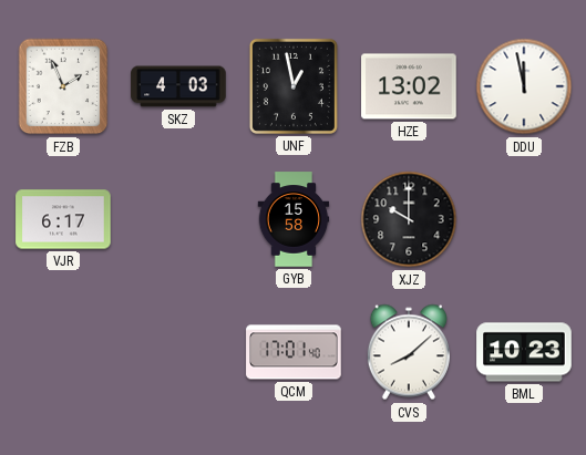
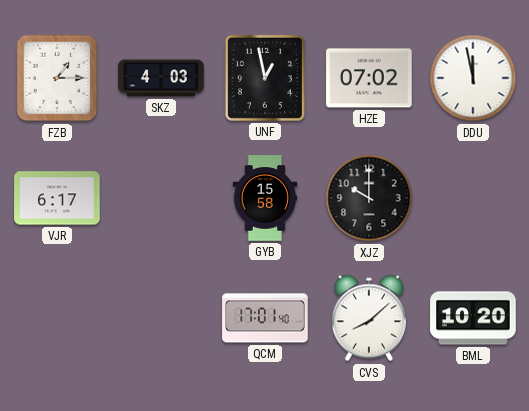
FZB: 1:56 -> 1:15 (57, 78)
HZE: 13:02 -> 07:02 (369, 78)
BML: 10:23 -> 10:20 (473, 318)
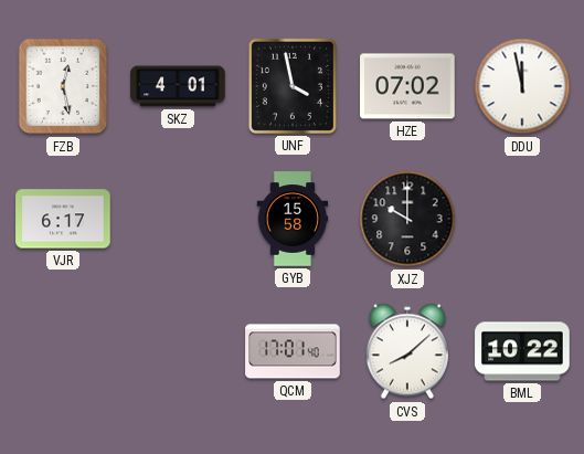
FZB: 1:15 -> 12:28 (63, 86)
SKZ: 4:03 -> 4:01 (178, 86)
UNF: 12:58 -> 3:58 (293, 86)
BML: 10:20 -> 10:22 (522, 351)
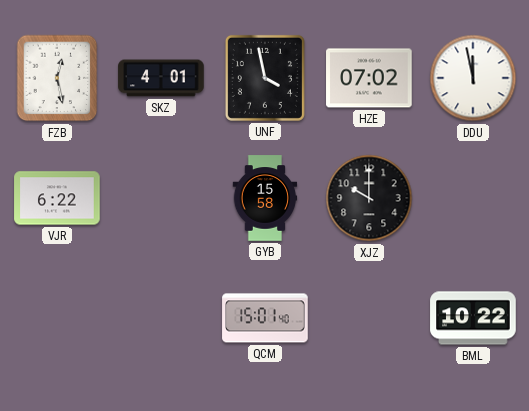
VJR: 6:17 -> 6:22 (57, 198)
QCM: 17:01 -> 15:01 (265, 318)
CVS: 8:08 -> none (407, 351)
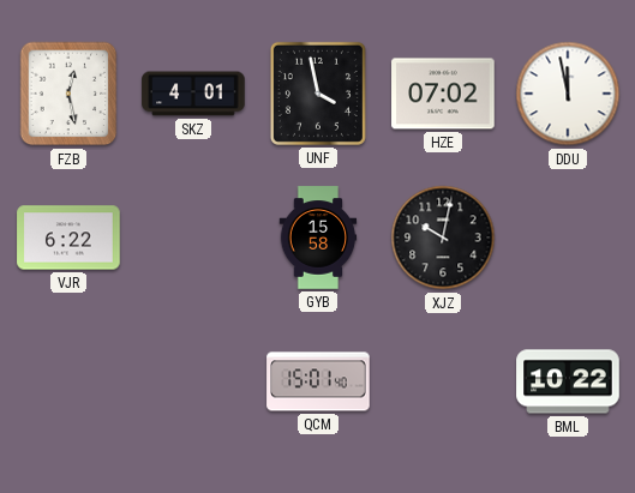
XJZ: 10:00 -> 10:02 (443, 238)
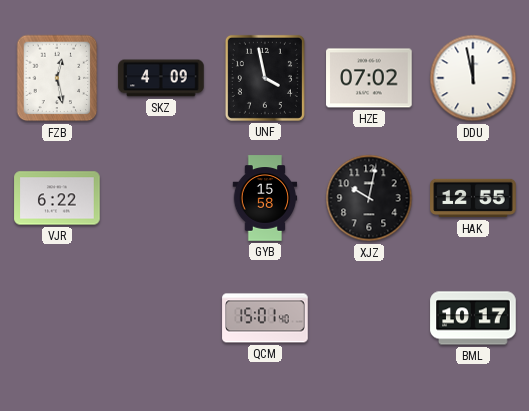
SKZ: 4:01 -> 4:09 (161, 78)
HAK: none -> 12:55 (473, 198)
BML: 10:22 -> 10:17 (473, 318)
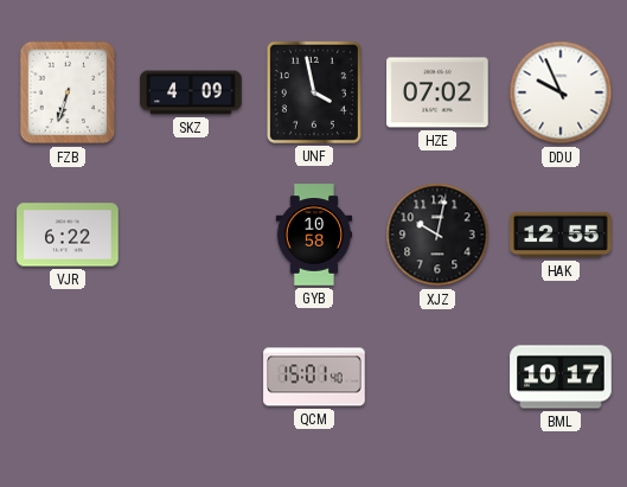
FZB: 12:28 -> 6:33 (68, 92)
DDU: 11:58 -> 9:56 (561, 92)
GYB: 15:58 -> 10:58 (314, 235)
